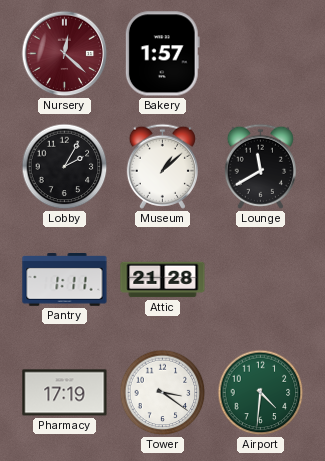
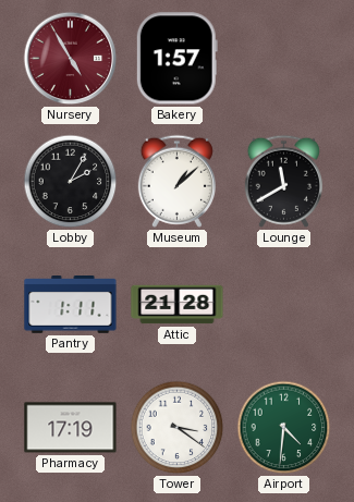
Nursery: 12:22 -> 4:55 (71, 59)
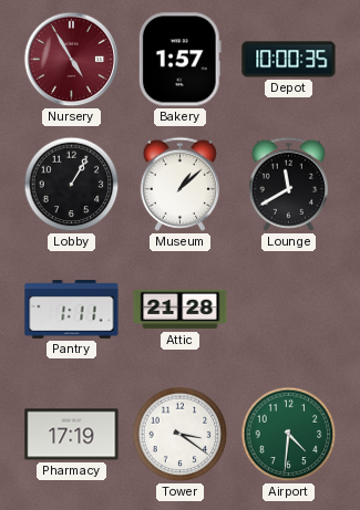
Depot: none -> 10:00 (289, 60)
Lobby: 2:05 -> 1:05 (72, 185)
